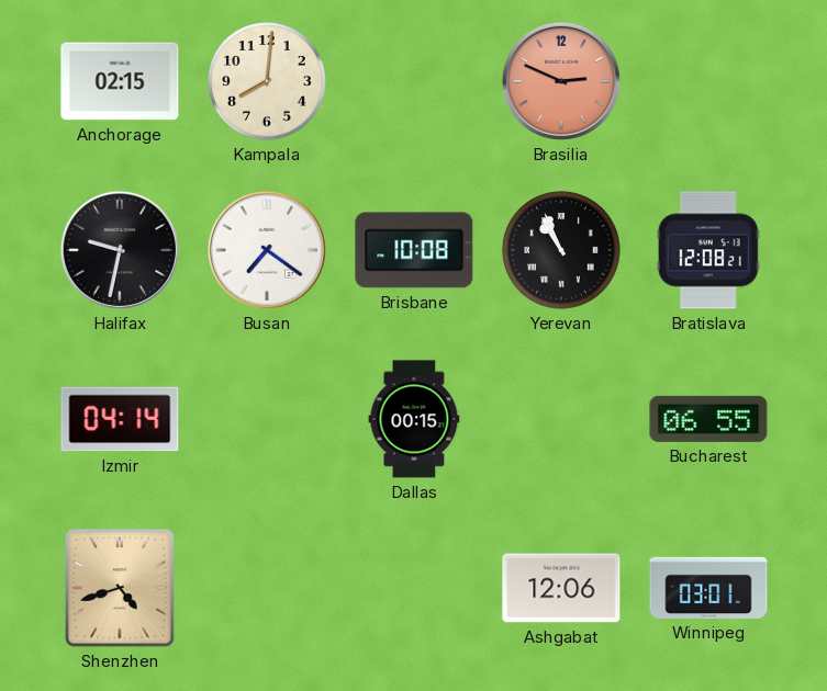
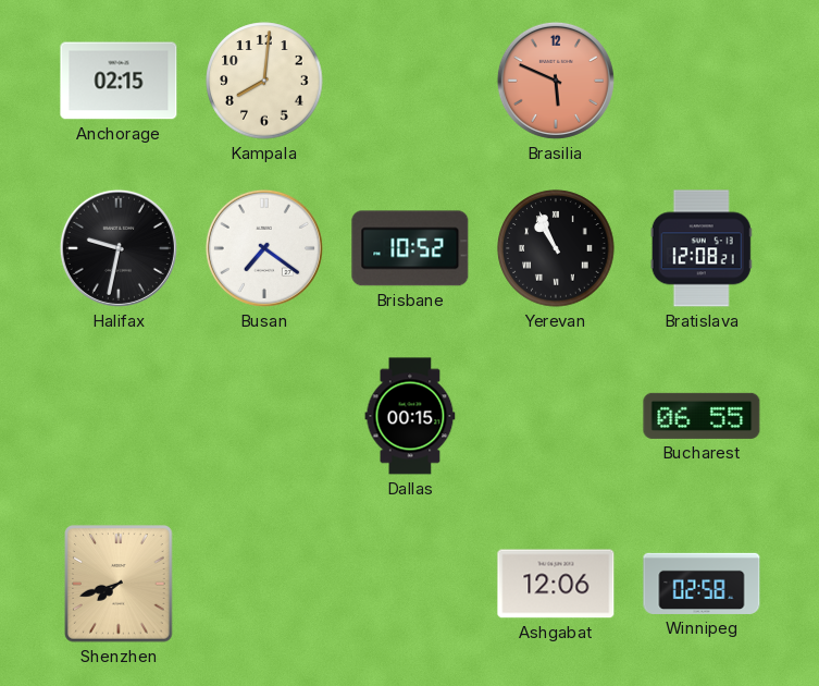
Brasilia: 2:49 -> 5:49 (556, 81)
Brisbane: 10:08 -> 10:52 (410, 248)
Izmir: 04:14 -> none (120, 419)
Shenzhen: 4:42 -> 7:42 (119, 584)
Winnipeg: 03:01 -> 02:58 (702, 584)
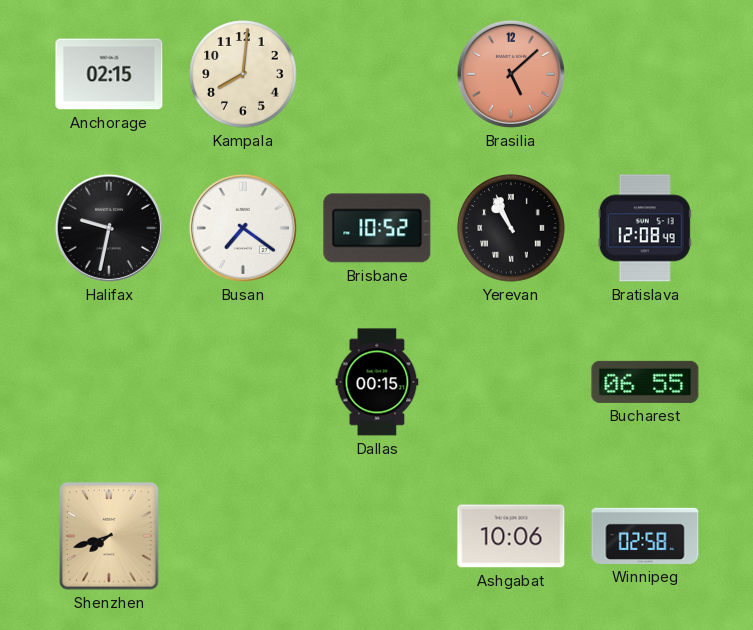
Brasilia: 5:49 -> 5:08 (511, 74)
Bratislava: 12:08:21 -> 12:08:49 (645, 228)
Ashgabat: 12:06 -> 10:06 (511, 536)
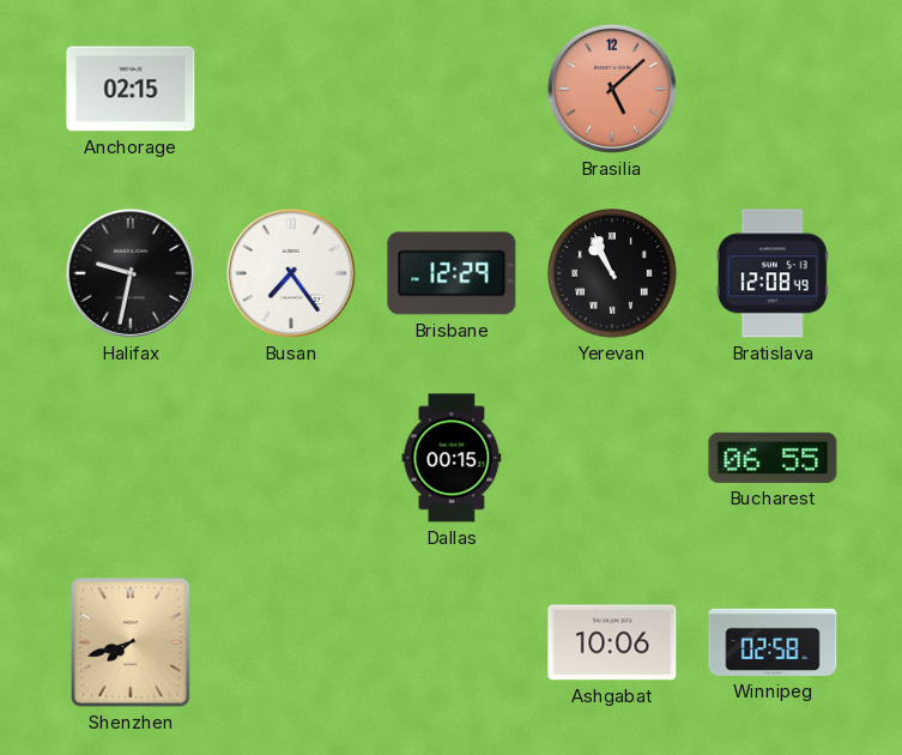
Kampala: 8:01 -> none (243, 74)
Busan: 7:21 -> 7:24 (291, 273)
Brisbane: 10:52 -> 12:29 (452, 273)
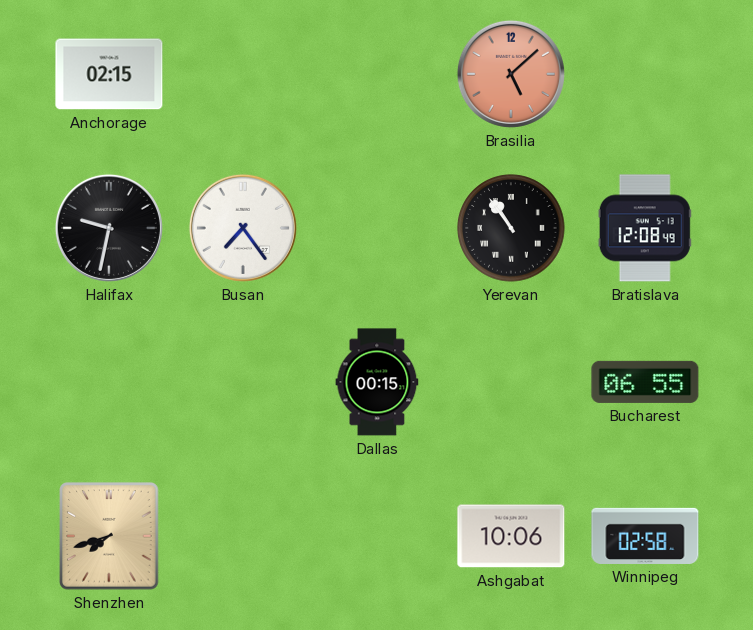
Brisbane: 12:29 -> none (452, 273)
Yerevan: 10:56 -> 10:54 (511, 228)
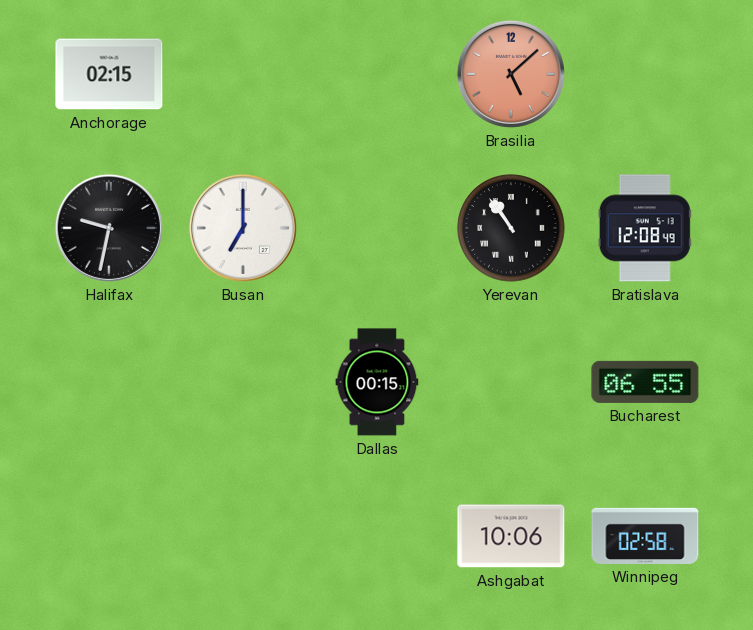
Busan: 7:24 -> 7:00 (243, 228)
Shenzhen: 7:42 -> none (109, 536)
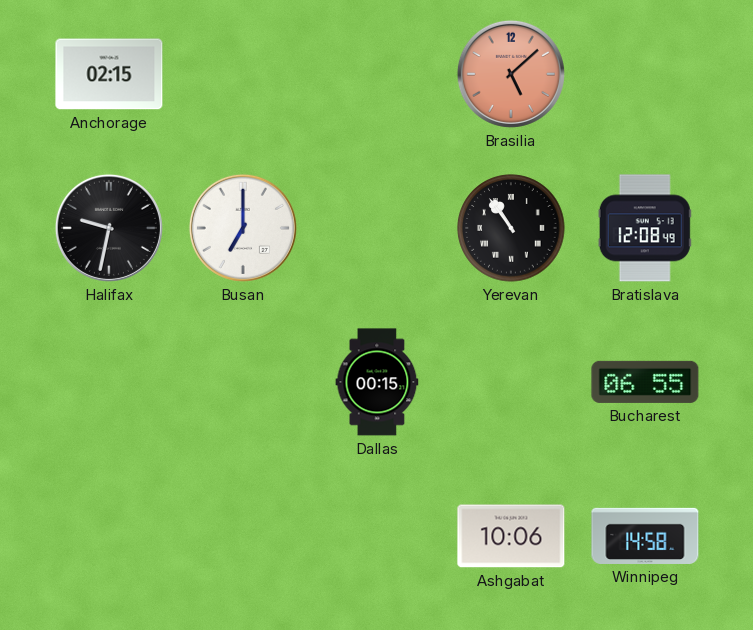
Winnipeg: 02:58 -> 14:58 (645, 536)
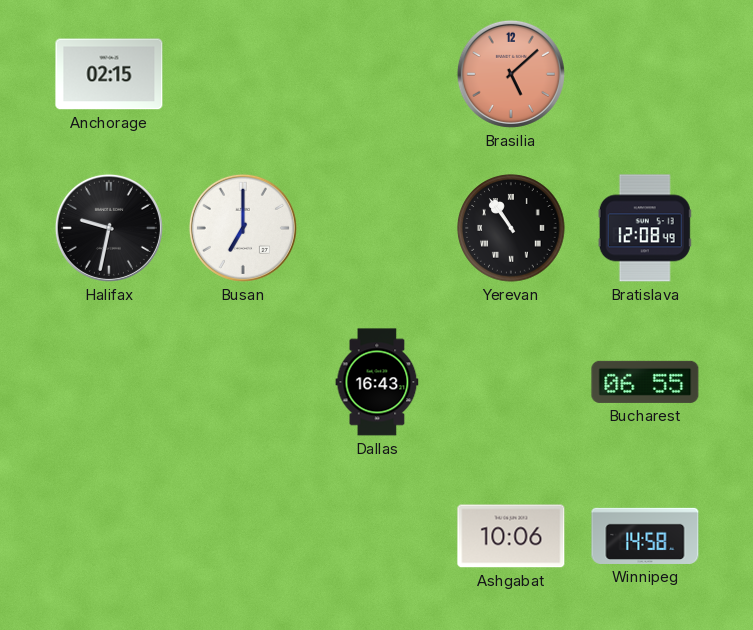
Dallas: 00:15 -> 16:43 (377, 382)
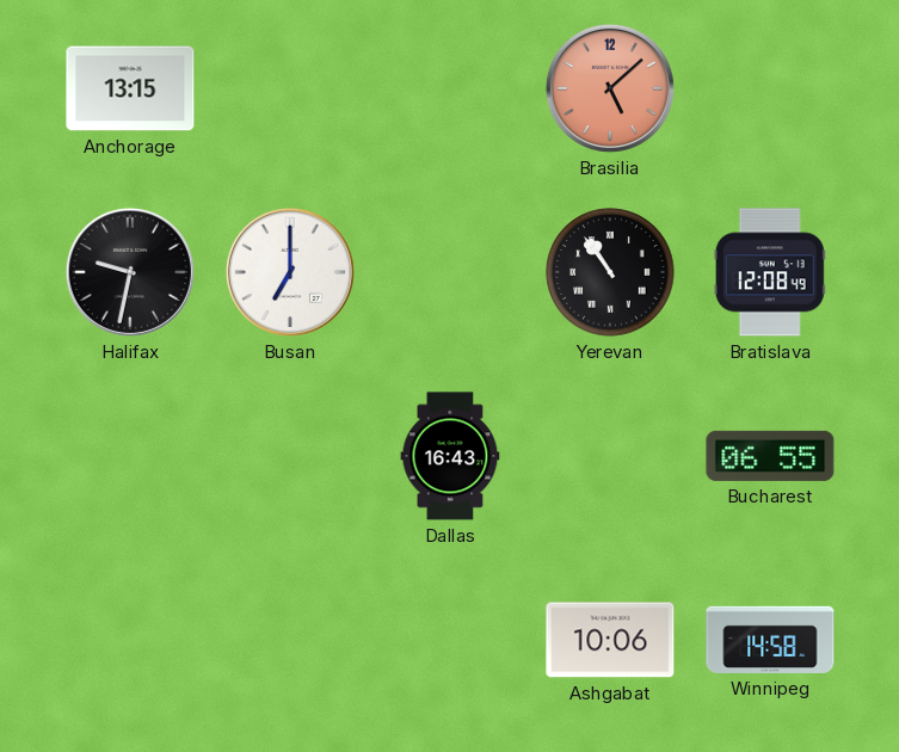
Anchorage: 02:15 -> 13:15 (130, 88)
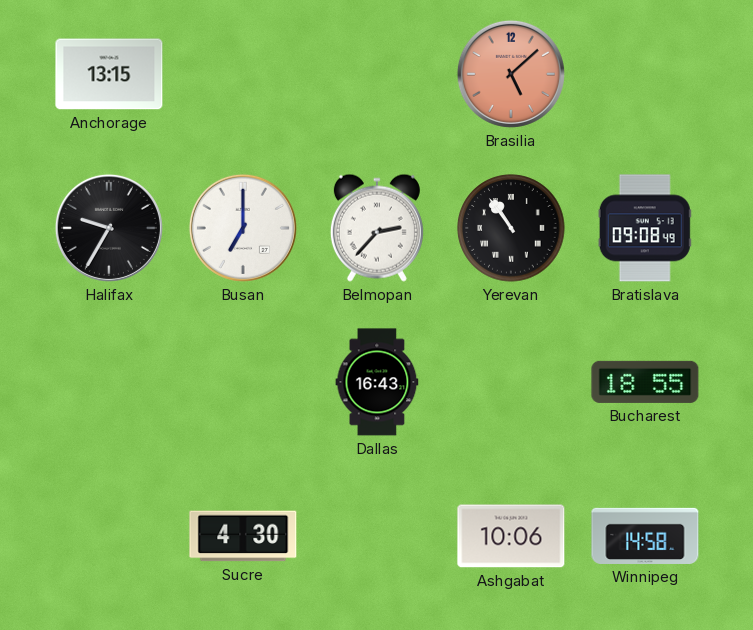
Halifax: 9:32 -> 9:35 (109, 228)
Belmopan: none -> 2:37 (377, 228)
Bratislava: 12:08 -> 09:08 (645, 228)
Bucharest: 06:55 -> 18:55 (645, 382)
Sucre: none -> 4:30 (243, 536)
